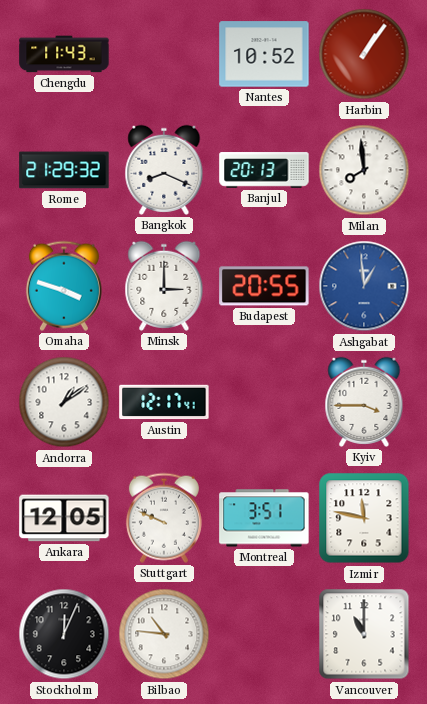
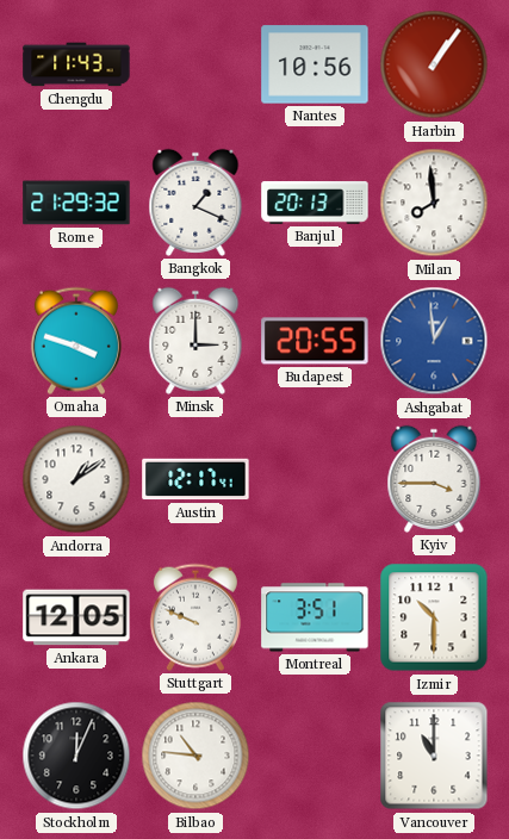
Nantes: 10:52 -> 10:56 (315, 64)
Bangkok: 8:19 -> 1:19 (195, 203)
Izmir: 11:47 -> 10:30 (434, 617)
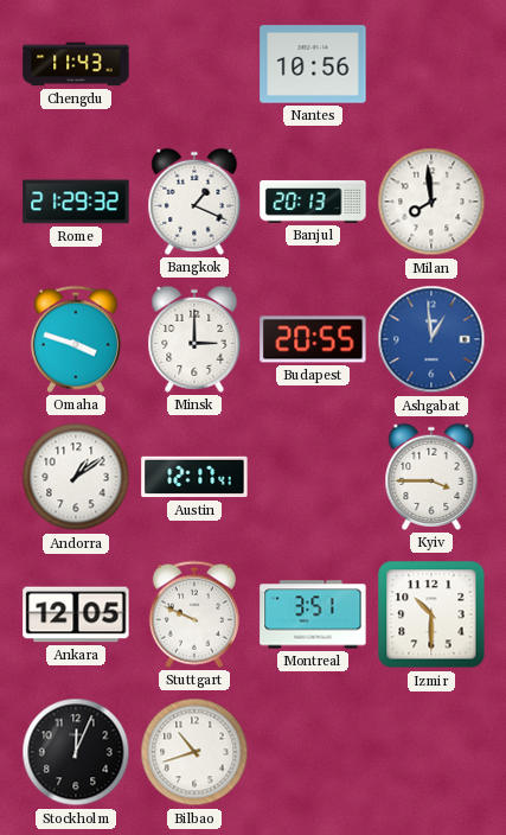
Harbin: 1:06 -> none (434, 64)
Bilbao: 10:46 -> 10:42 (194, 752)
Vancouver: 11:00 -> none (434, 756)
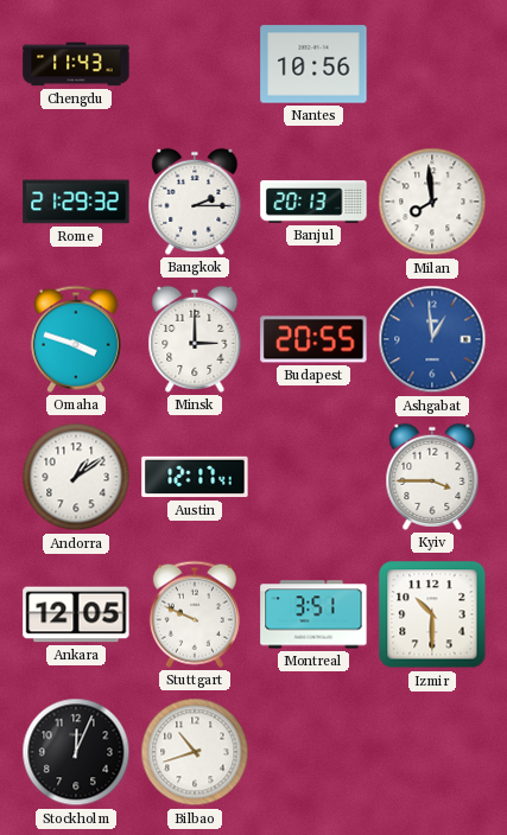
Bangkok: 1:19 -> 2:15 (195, 202)
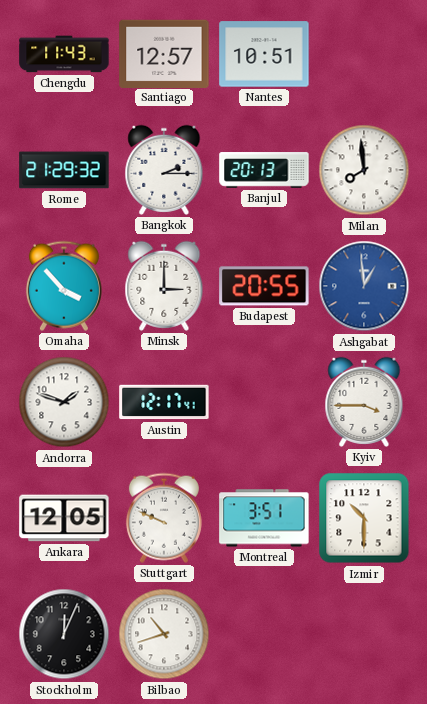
Santiago: none -> 12:57 (164, 53)
Nantes: 10:56 -> 10:51 (264, 54)
Omaha: 3:48 -> 3:53 (64, 286)
Andorra: 1:09 -> 1:48 (64, 402)
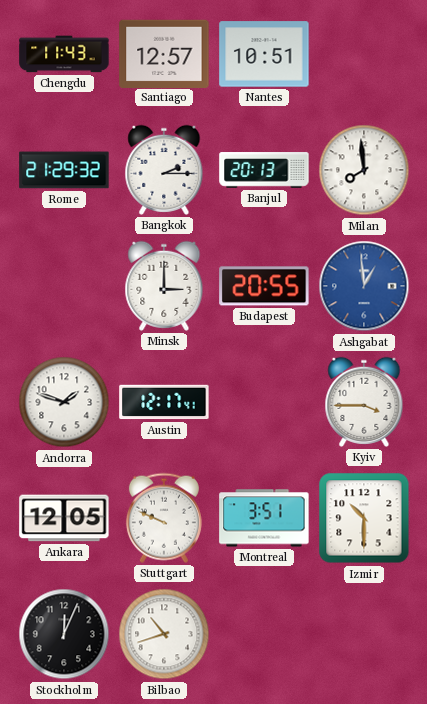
Omaha: 3:53 -> none (64, 286)
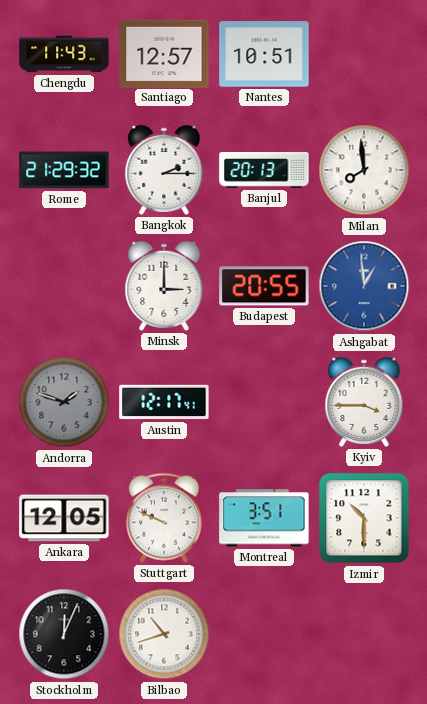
Andorra dial: white -> grey (64, 402)
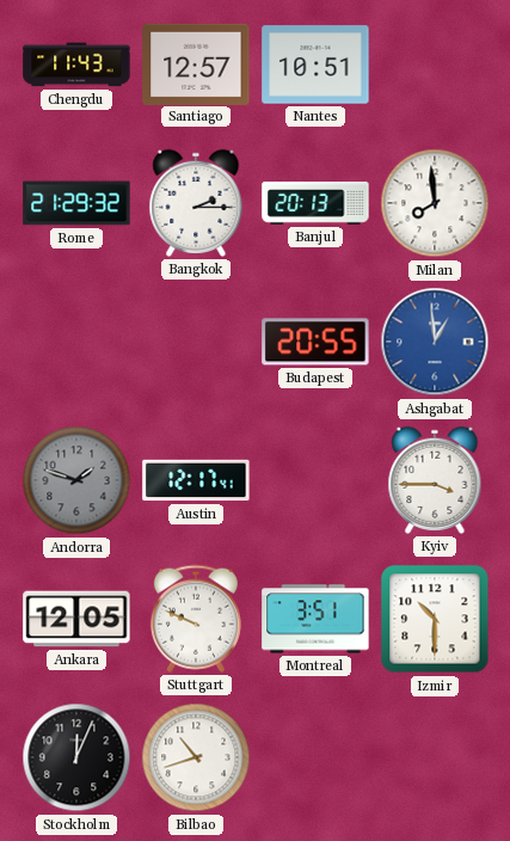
Minsk: 3:00 -> none (164, 286)
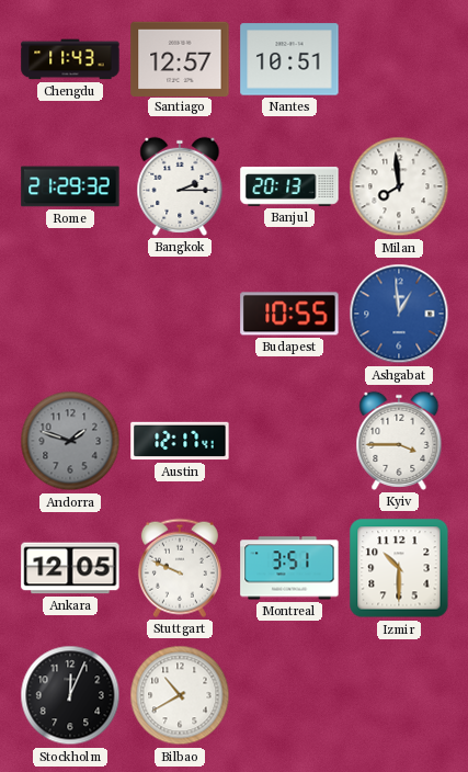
Budapest: 20:55 -> 10:55 (289, 314)
Bilbao: 10:42 -> 10:40 (180, 695)
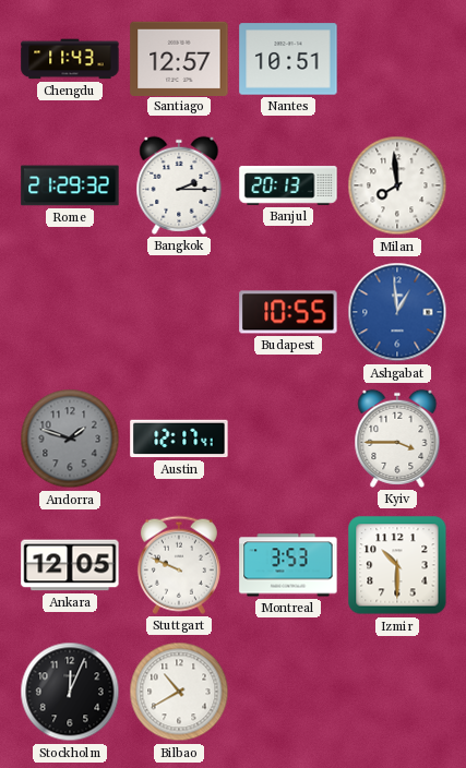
Montreal: 3:51 -> 3:53 (288, 565)
